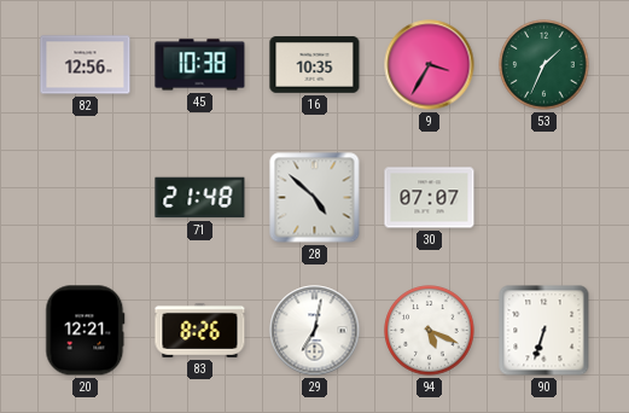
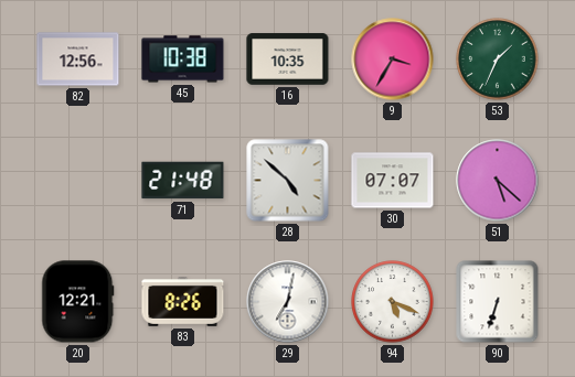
51: none -> 5:22 (498, 181)
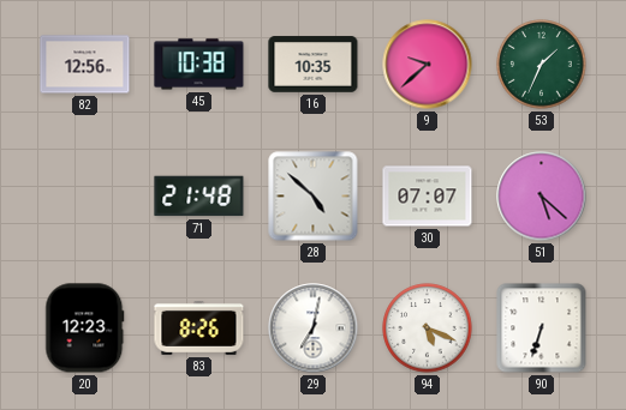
9: 3:35 -> 9:38 (428, 65)
20: 12:21 -> 12:23 (85, 328)
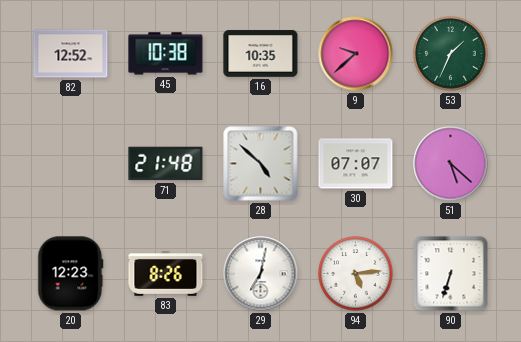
82: 12:56 -> 12:52 (71, 54)
94: 5:19 -> 5:14 (356, 274)
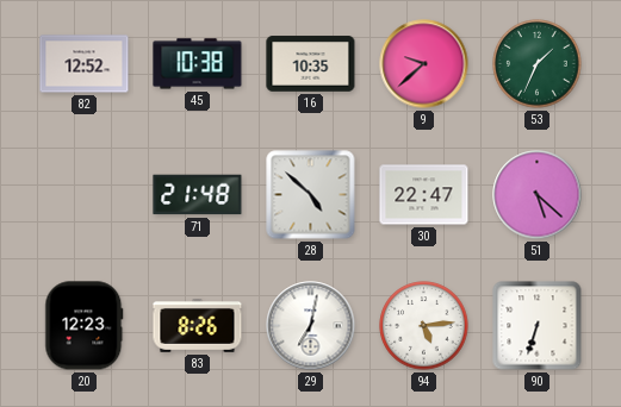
30: 07:07 -> 22:47 (424, 195)
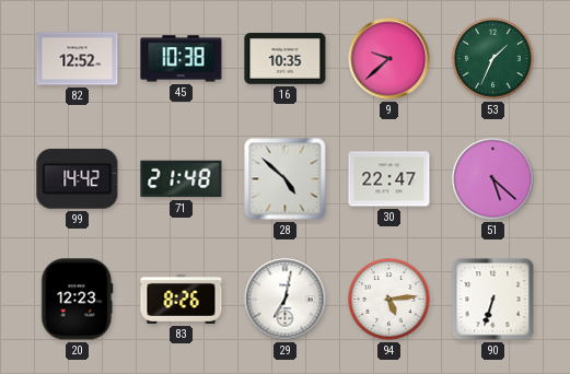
99: none -> 14:42 (78, 179)
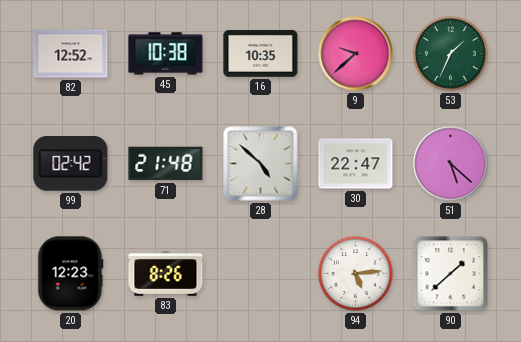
99: 14:42 -> 02:42 (71, 164)
29: 7:02 -> none (286, 300)
90: 6:33 -> 1:38 (451, 274)
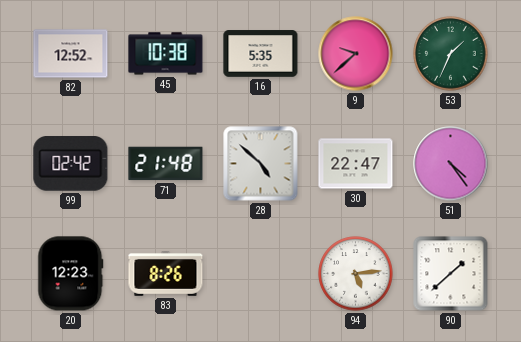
16: 10:35 -> 5:35 (261, 54)
51: 5:22 -> 4:24 (451, 164)
